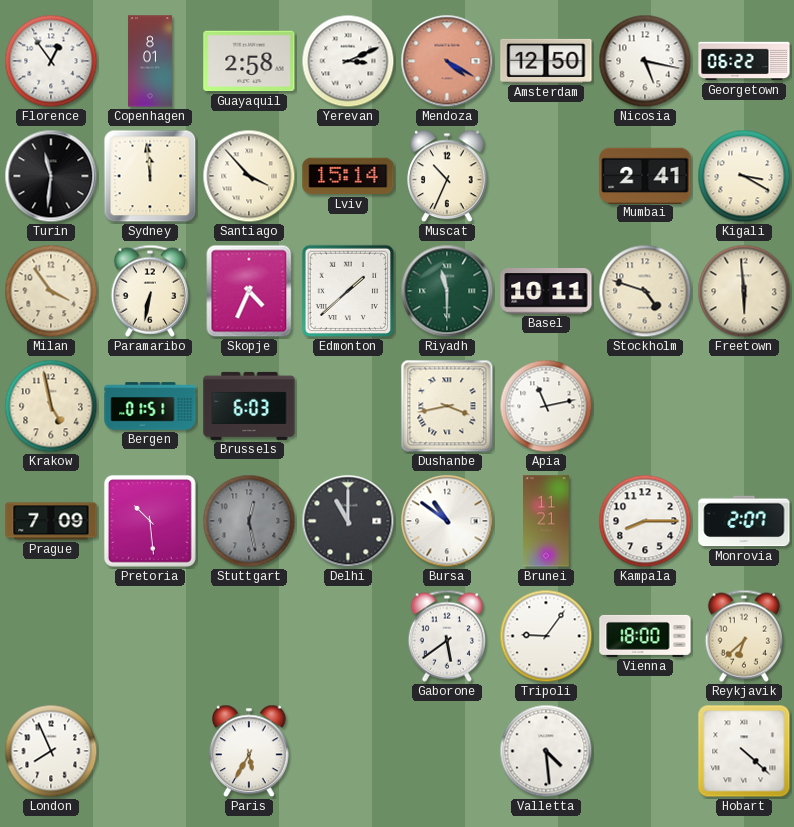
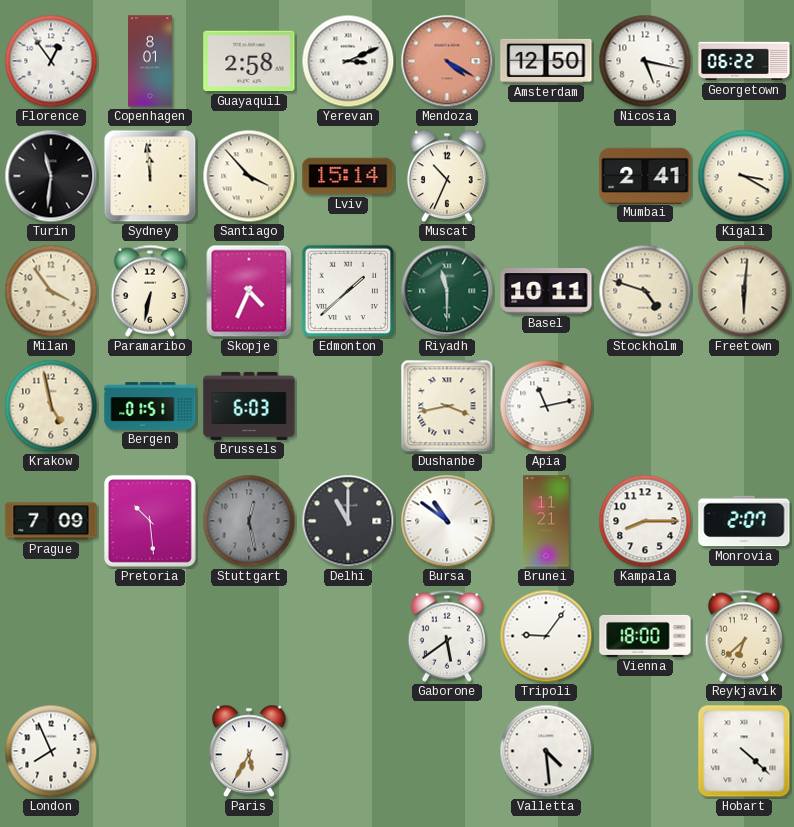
Freetown: 5:59 -> 6:01 (744, 291)
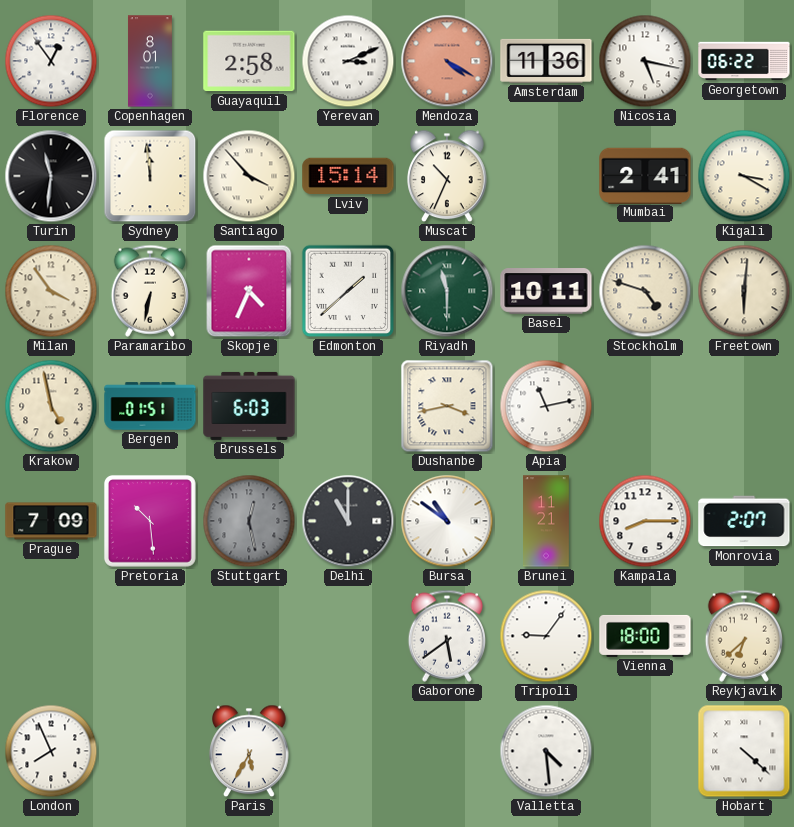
Amsterdam: 12:50 -> 11:36 (546, 61)
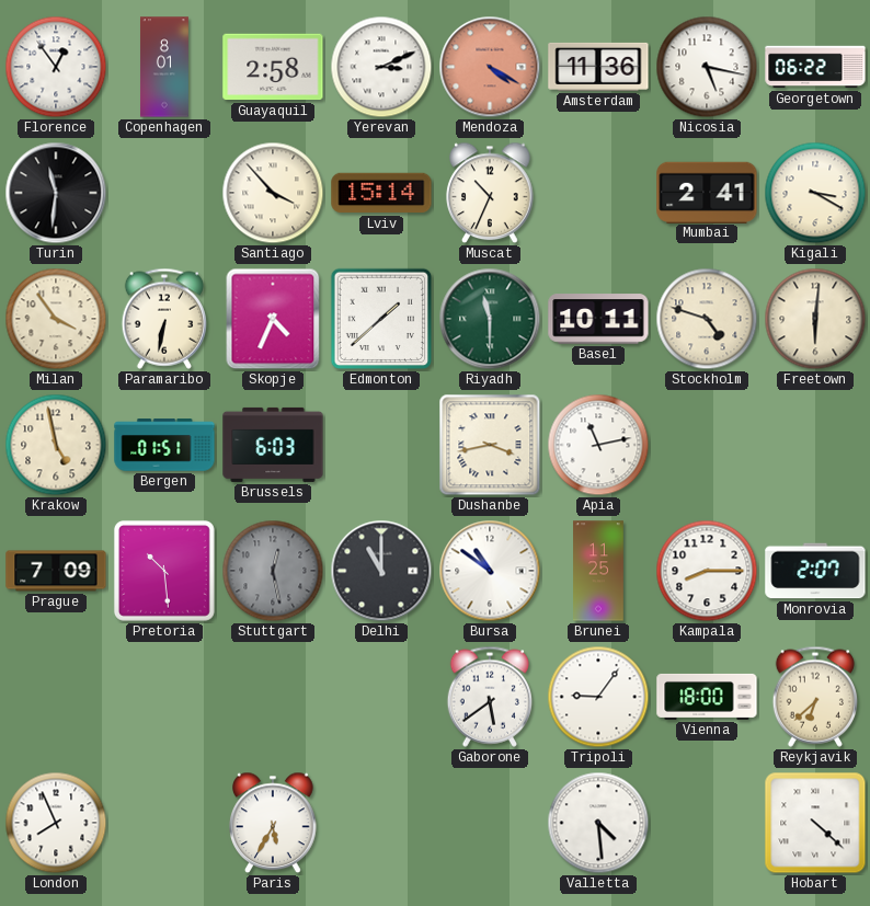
Sydney: 11:59 -> none (150, 176)
Brunei: 11:21 -> 11:25 (598, 571)
